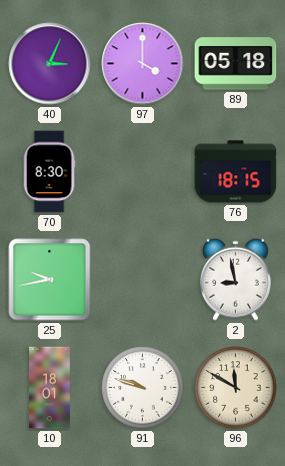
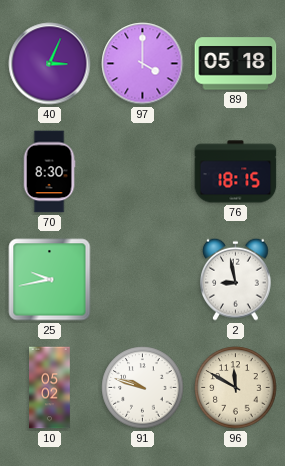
10: 18:01 -> 05:02 (50, 388)
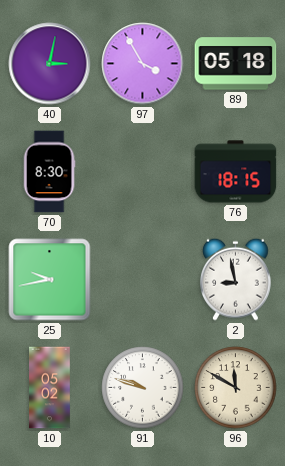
40: 3:04 -> 3:02 (50, 64)
97: 4:00 -> 3:55 (143, 64)
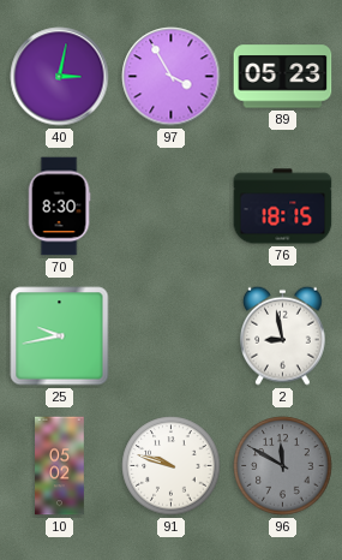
89: 05:18 -> 05:23 (283, 77)
96 dial: cream -> grey (283, 466)
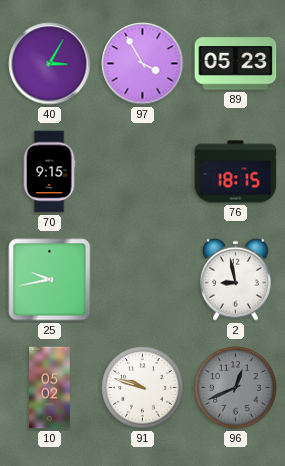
40: 3:02 -> 3:05 (50, 64)
70: 8:30 -> 9:15 (49, 172)
96: 11:50 -> 12:41 (236, 388)
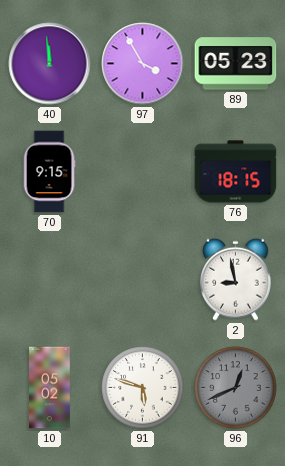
40: 3:05 -> 11:59 (50, 64)
25: 9:43 -> none (50, 280)
91: 9:48 -> 5:48 (143, 388)
